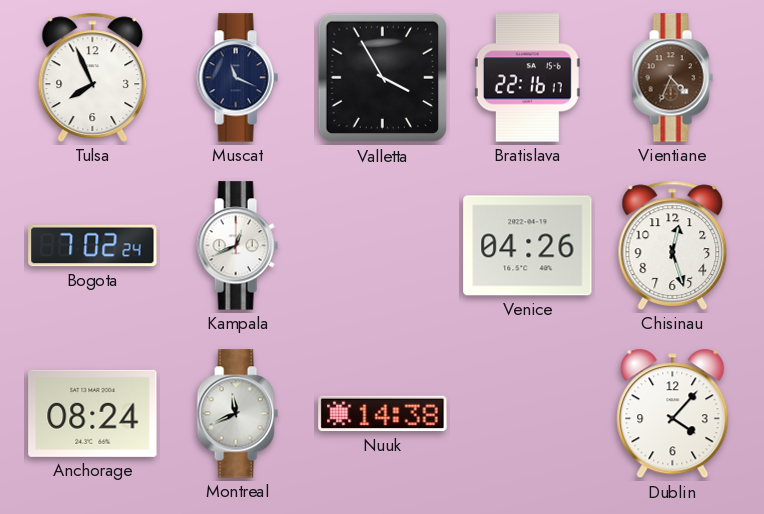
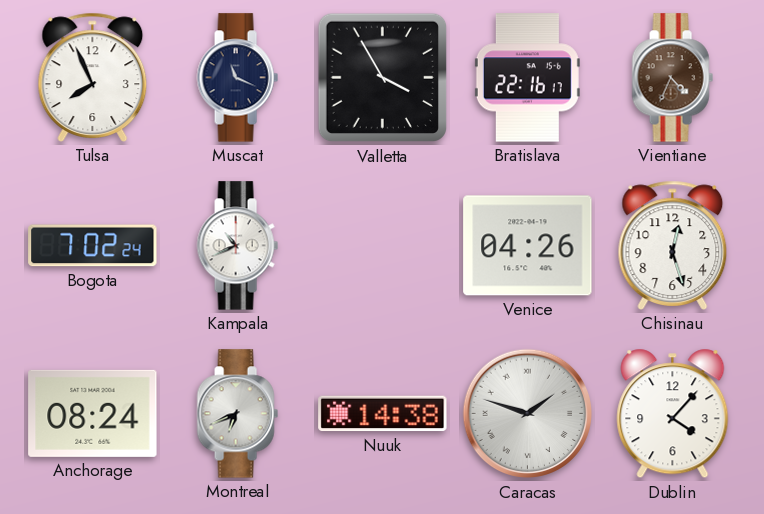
Kampala: 12:41 -> 10:41 (237, 246)
Montreal: 11:41 -> 6:41 (237, 414)
Caracas: none -> 1:48 (528, 414)
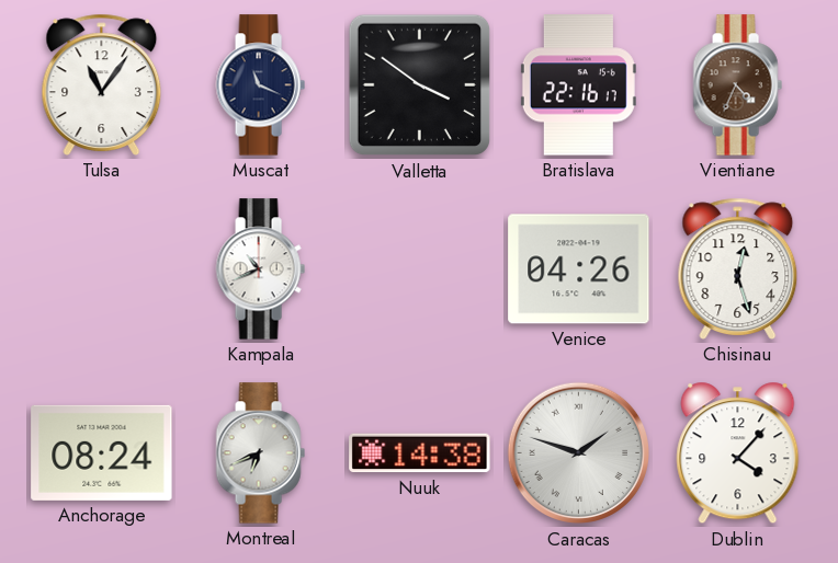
Tulsa: 7:56 -> 11:06 (102, 84)
Valletta: 3:55 -> 3:51 (420, 85)
Bogota: 7:02 -> none (93, 246)
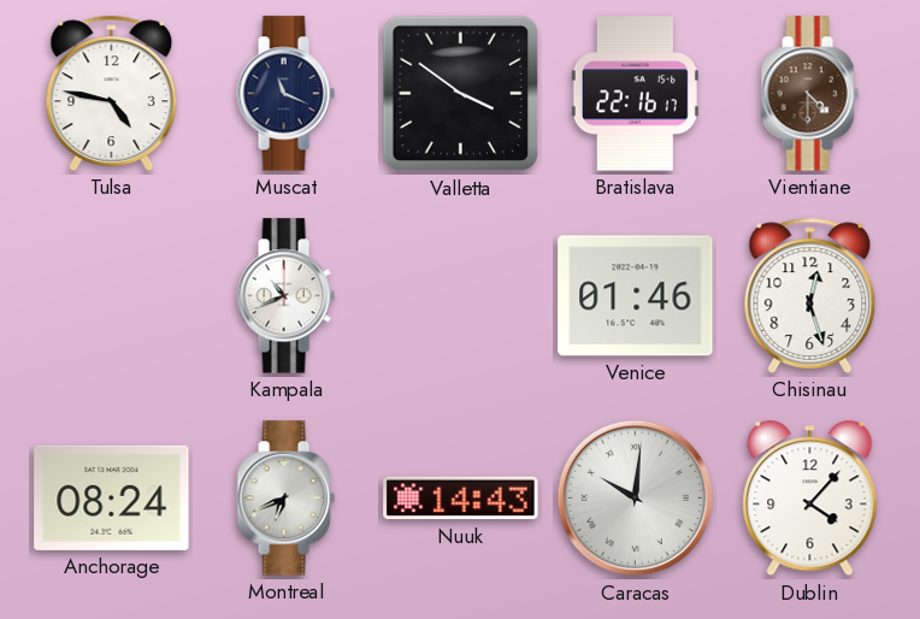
Tulsa: 11:06 -> 4:47 (112, 93)
Vientiane: 4:34 -> 4:30 (809, 94)
Venice: 04:26 -> 01:46 (636, 296)
Nuuk: 14:38 -> 14:43 (461, 499)
Caracas: 1:48 -> 10:01 (636, 499)
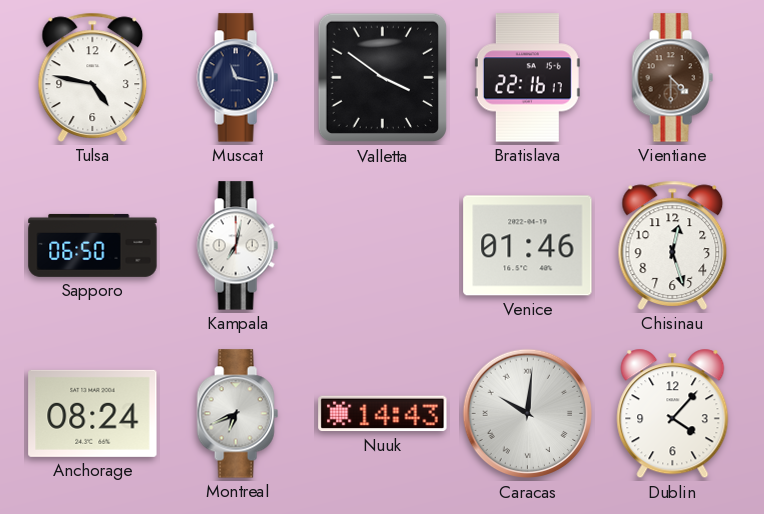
Muscat: 11:19 -> 11:17 (237, 78)
Sapporo: none -> 06:50 (93, 245)
Kampala: 10:41 -> 7:02 (237, 246)
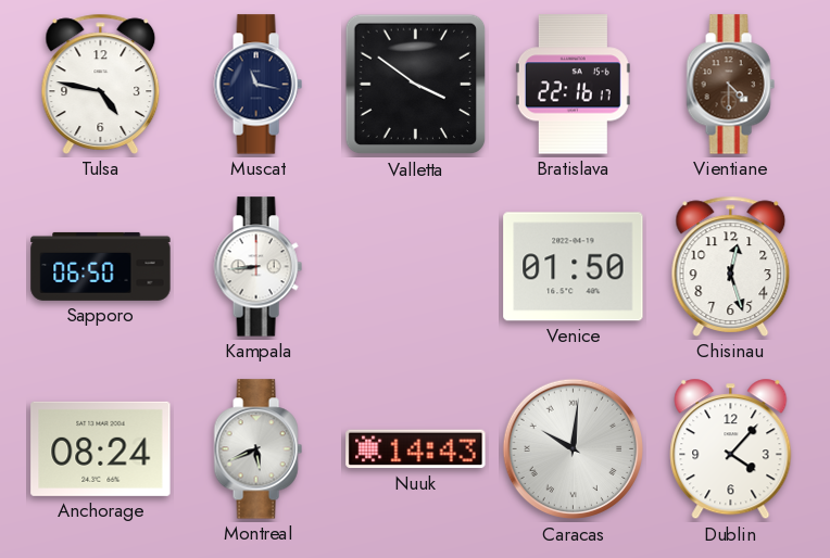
Kampala: 7:02 -> 8:44 (257, 267)
Venice: 01:46 -> 01:50 (574, 267)
Montreal: 6:41 -> 5:41 (257, 449)
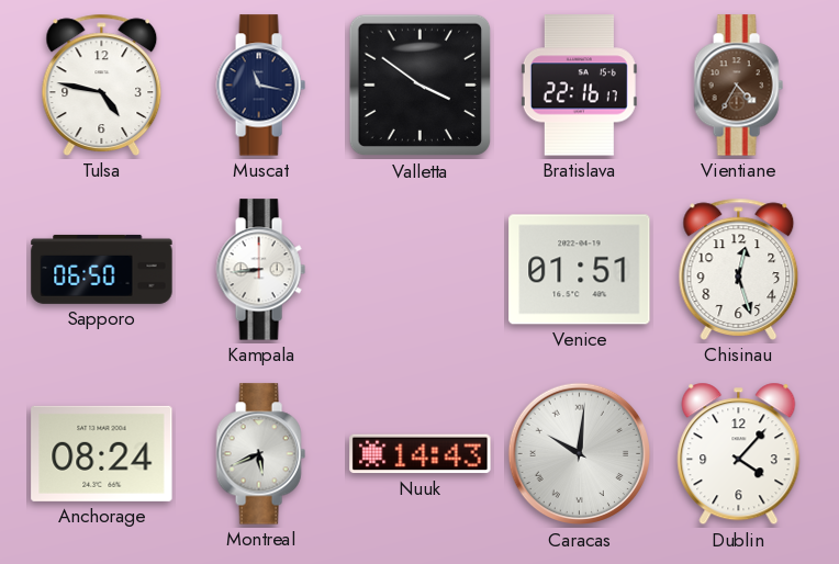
Vientiane: 4:30 -> 4:35 (738, 86)
Venice: 01:50 -> 01:51 (580, 270)
